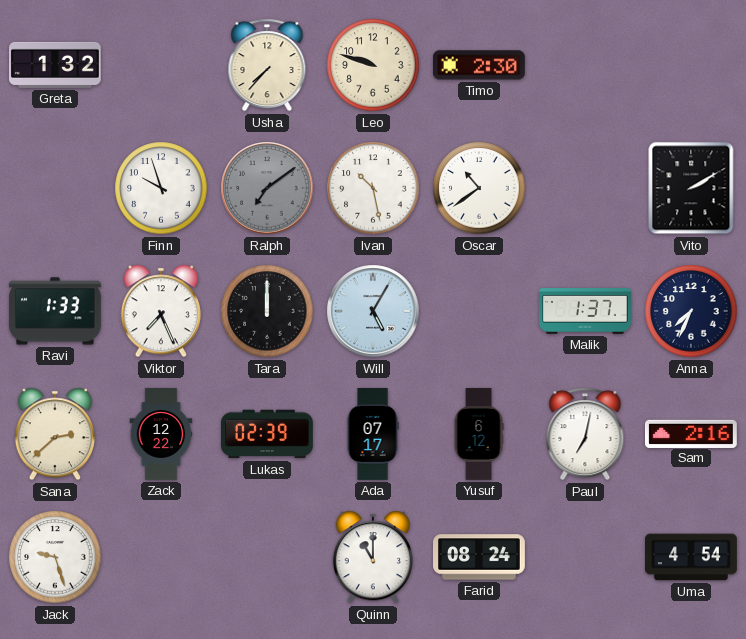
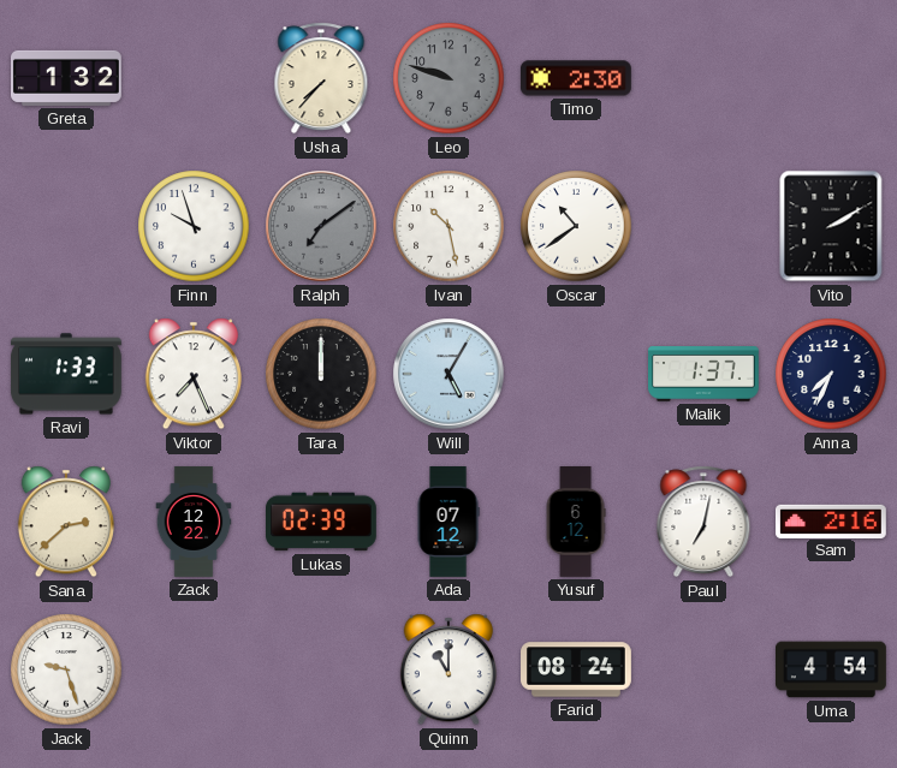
Leo dial: cream -> grey (448, 78)
Ada: 07:17 -> 07:12 (448, 523)
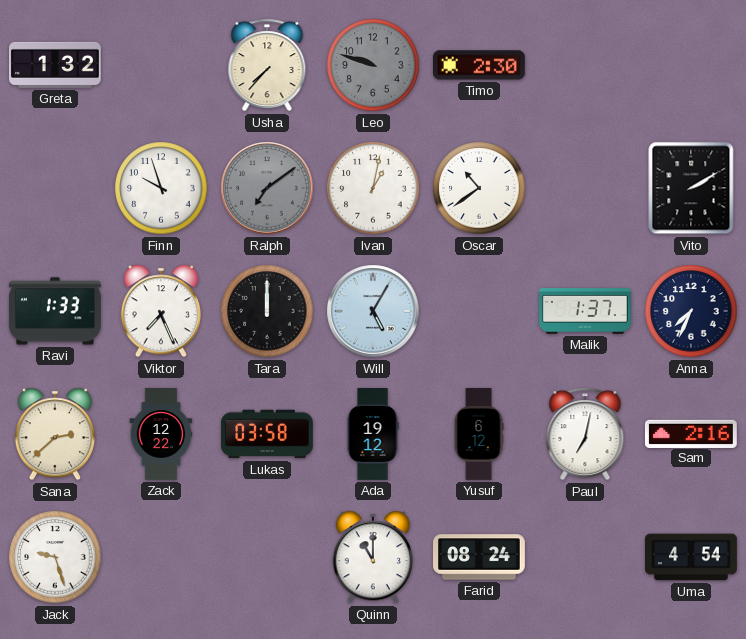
Ivan: 10:28 -> 1:02 (373, 188)
Lukas: 02:39 -> 03:58 (268, 434)
Ada: 07:12 -> 19:12 (373, 435)
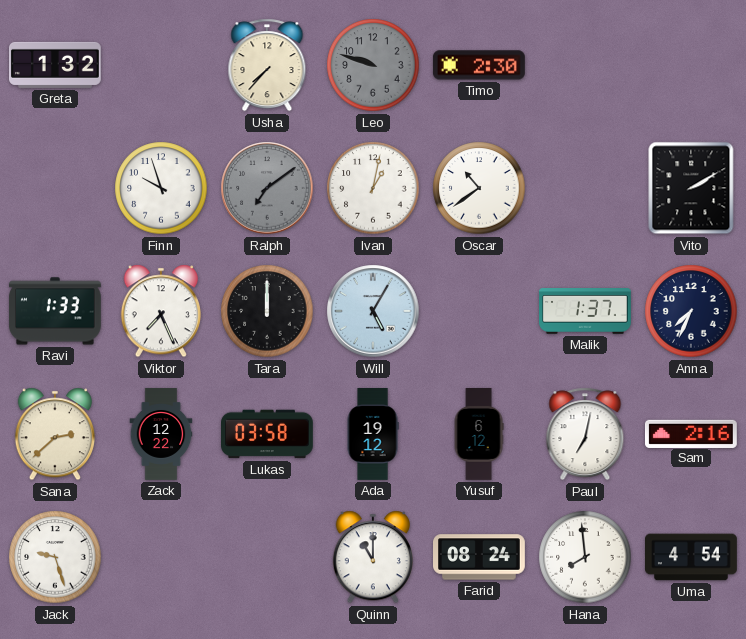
Hana: none -> 7:59 (585, 557)
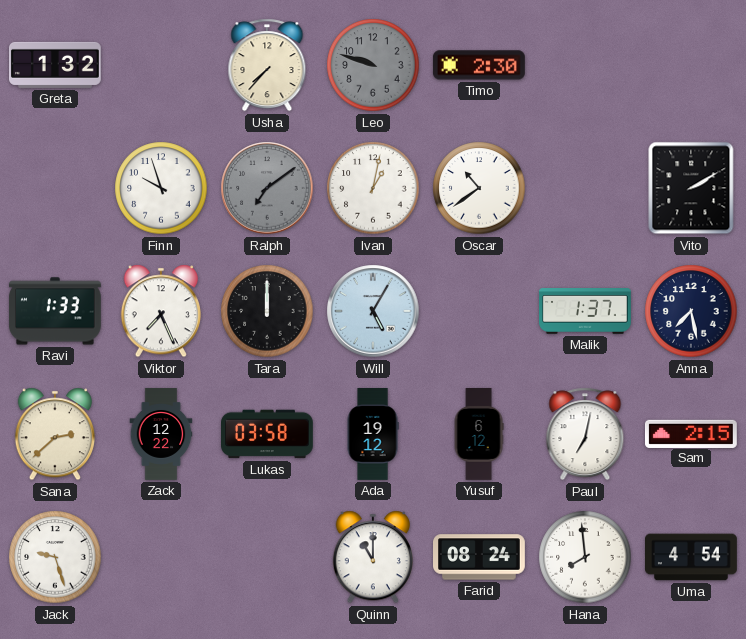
Anna: 7:34 -> 7:28 (691, 311)
Sam: 2:16 -> 2:15 (692, 433)
